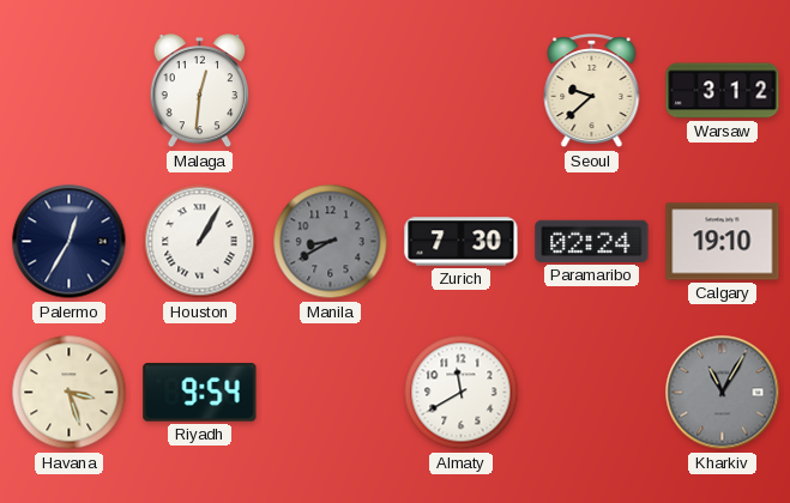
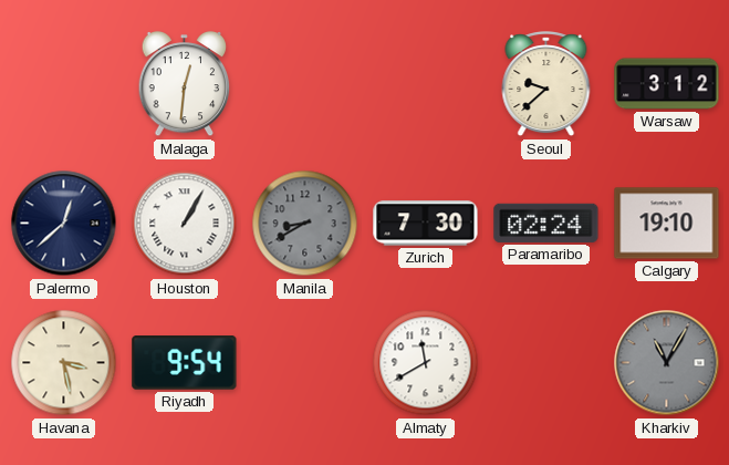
Palermo: 12:35 -> 12:38 (64, 224)
Havana: 3:27 -> 3:28 (64, 363)
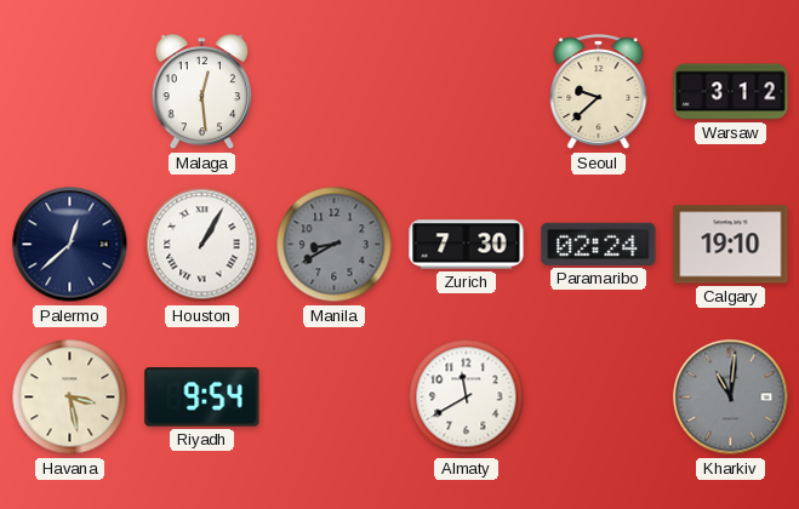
Malaga: 12:31 -> 12:29 (202, 92)
Kharkiv: 11:05 -> 11:01 (731, 398)
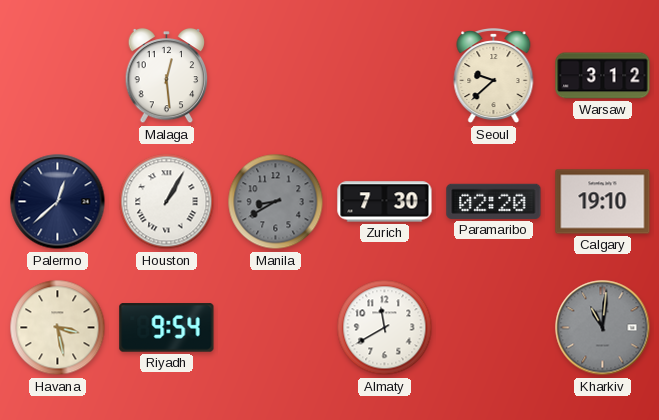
Paramaribo: 02:24 -> 02:20 (494, 201)
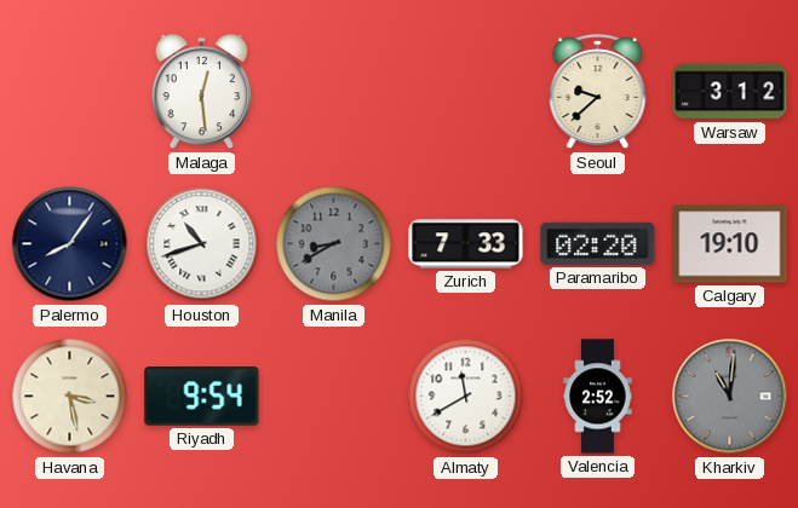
Palermo: 12:38 -> 8:06 (70, 244)
Houston: 1:05 -> 10:42 (202, 244)
Zurich: 7:30 -> 7:33 (466, 244)
Valencia: none -> 2:52 (598, 397)
